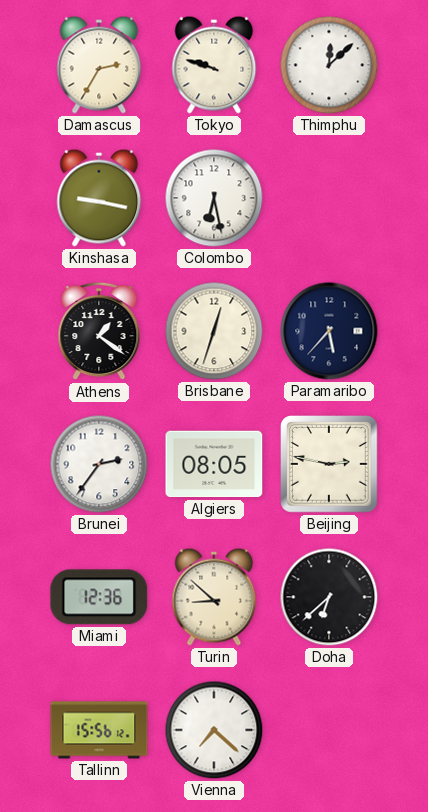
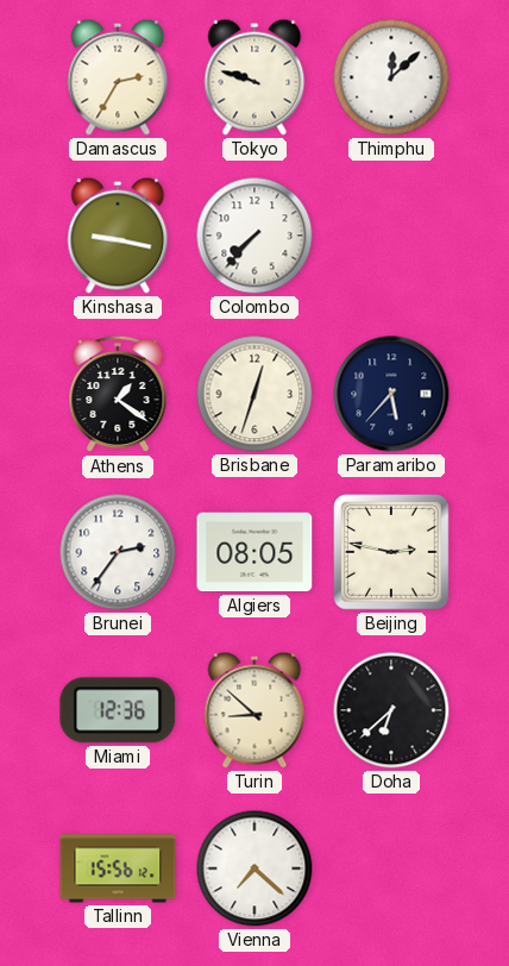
Colombo: 6:28 -> 7:37 (254, 236)
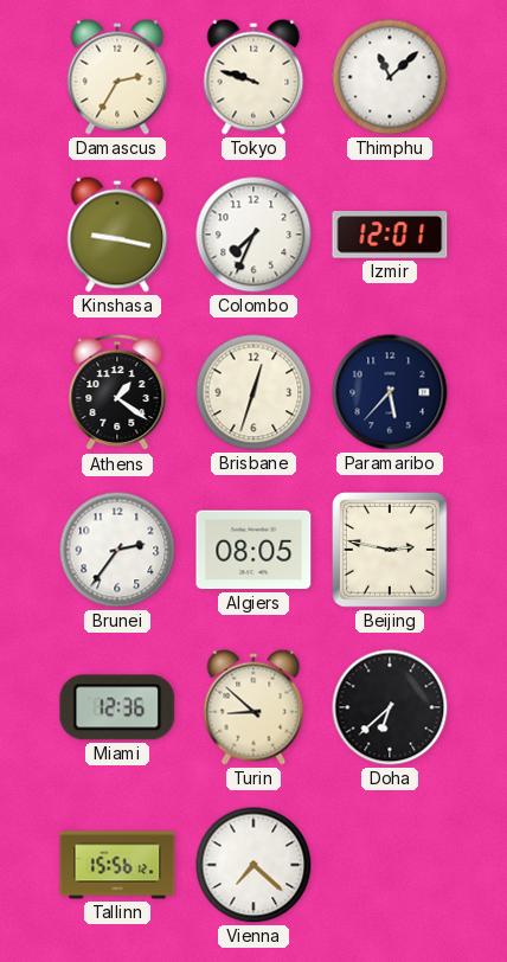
Thimphu: 12:08 -> 11:08 (390, 77)
Colombo: 7:37 -> 7:34 (254, 235)
Izmir: none -> 12:01 (390, 235)
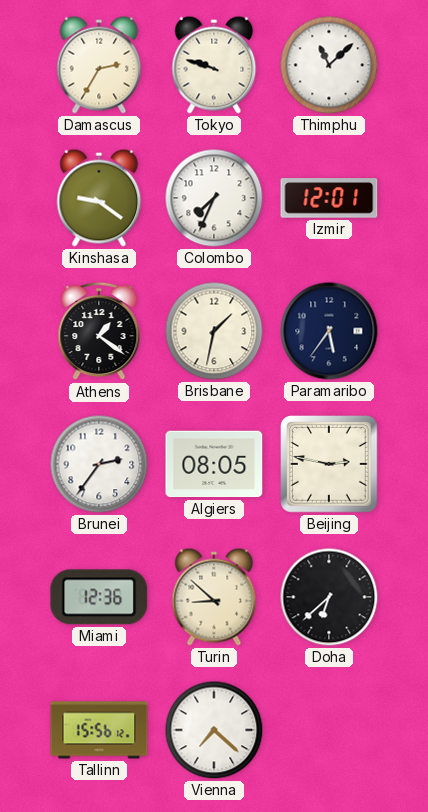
Kinshasa: 9:17 -> 9:21 (99, 198)
Brisbane: 12:33 -> 1:32 (214, 331)
Paramaribo: 5:37 -> 5:36 (329, 331)
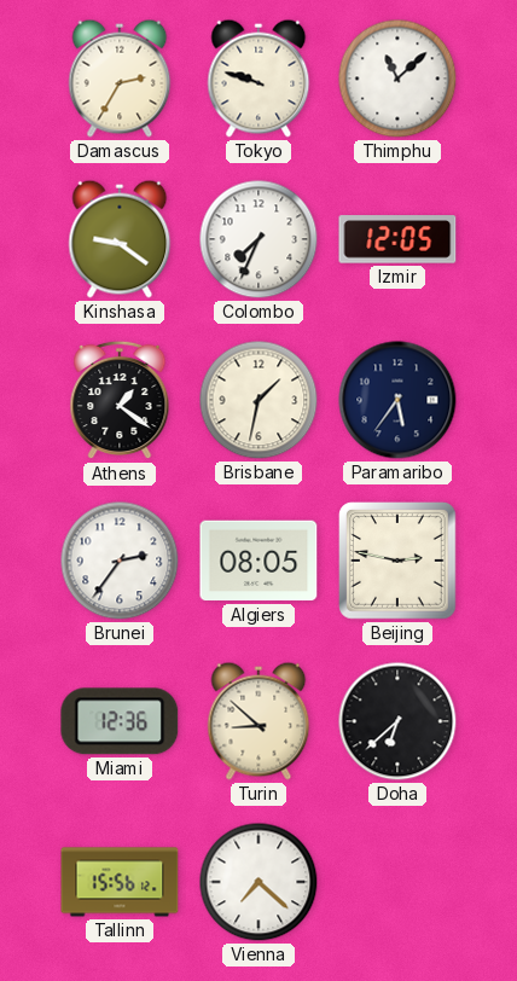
Izmir: 12:01 -> 12:05 (397, 239)
